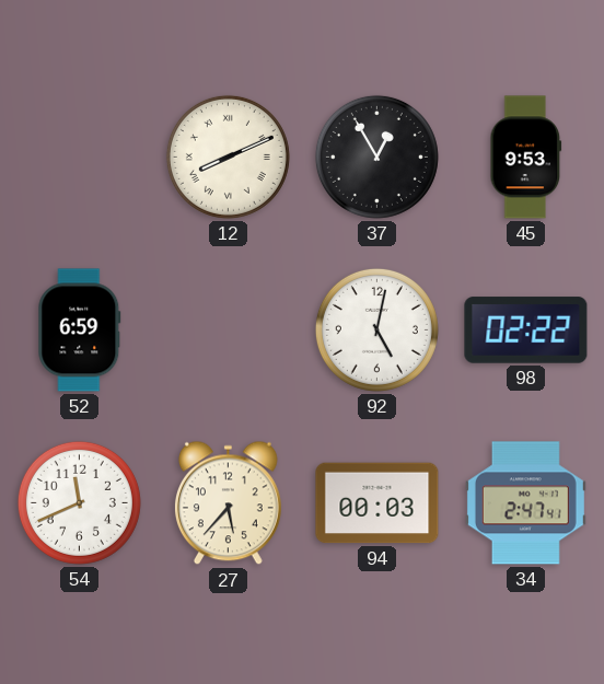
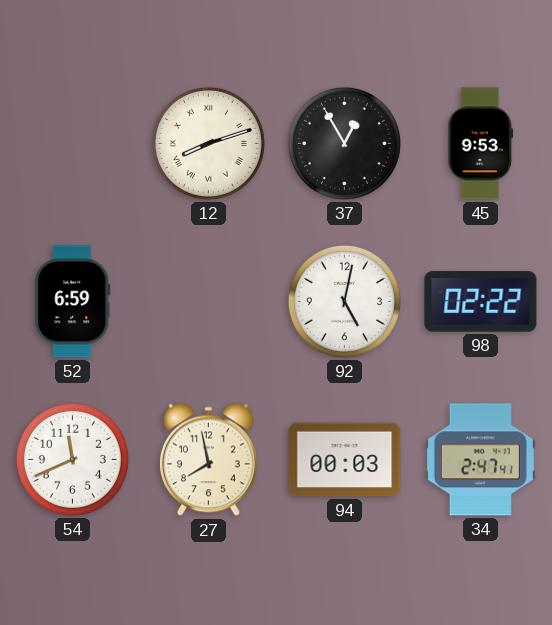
12: 8:11 -> 8:12 (208, 143)
27: 5:37 -> 7:58 (208, 460)
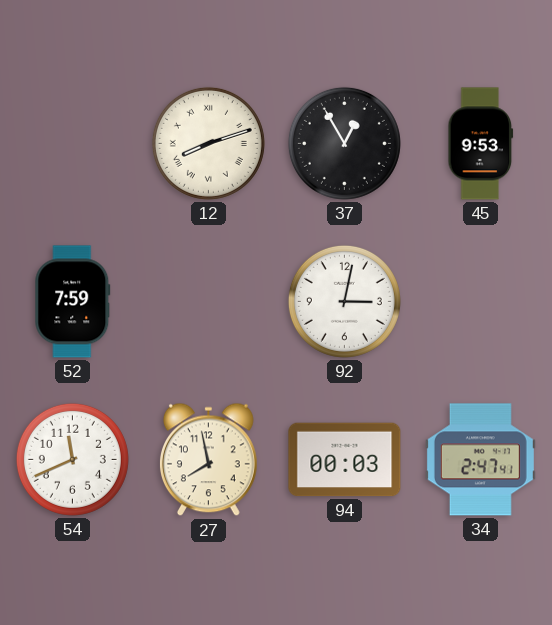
52: 6:59 -> 7:59 (73, 302)
92: 5:02 -> 3:02 (344, 301)
98: 02:22 -> none (481, 302)
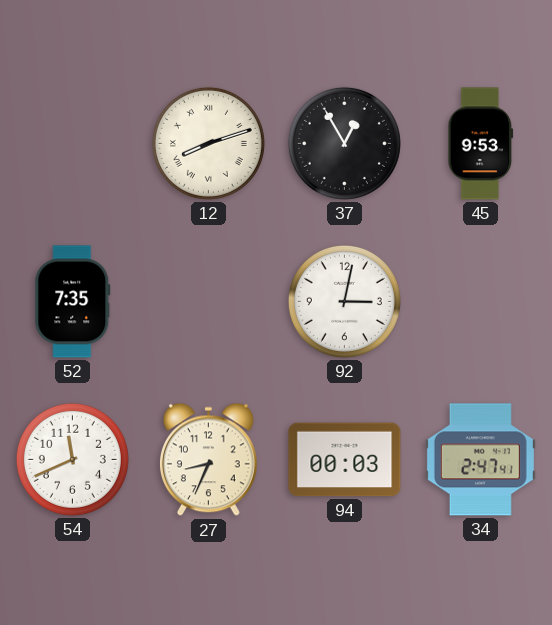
52: 7:59 -> 7:35 (73, 302)
27: 7:58 -> 8:34 (208, 460)
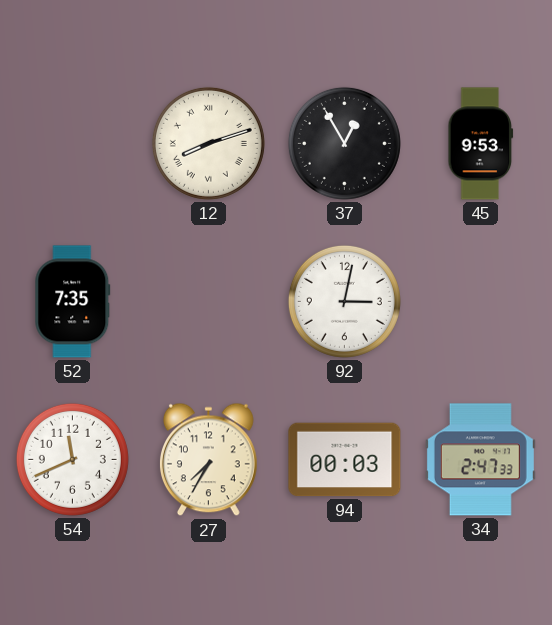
27: 8:34 -> 7:35 (208, 460)
34: 2:47:41 -> 2:47:33 (480, 460)
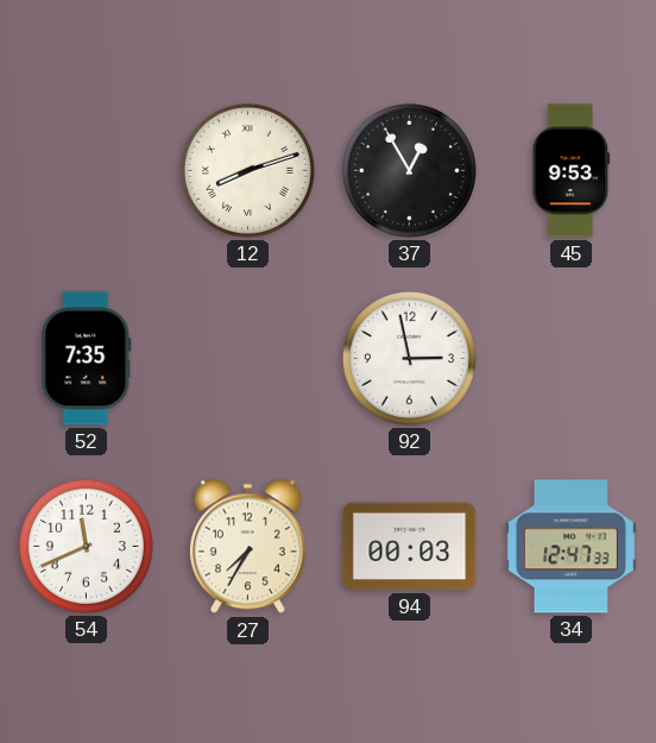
92: 3:02 -> 2:58 (409, 358)
34: 2:47 -> 12:47 (570, 547)
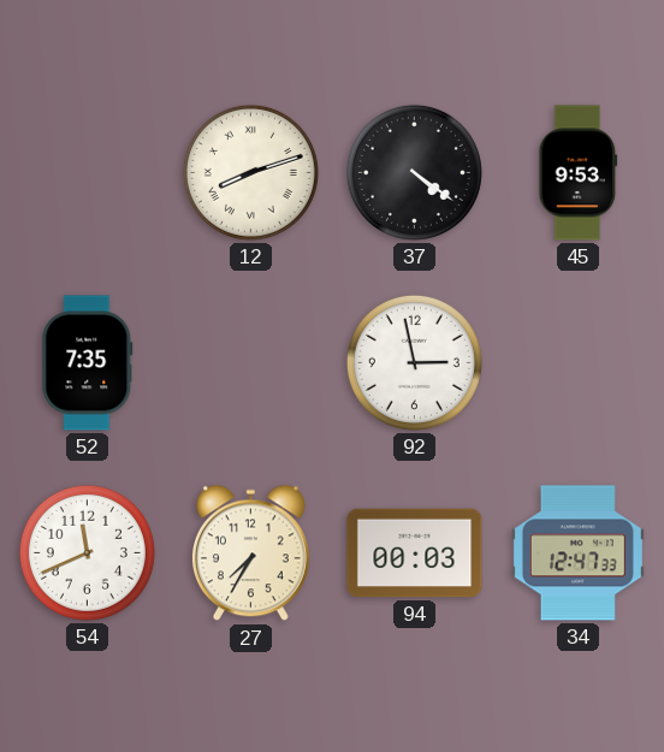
37: 12:55 -> 4:21 (414, 172)
